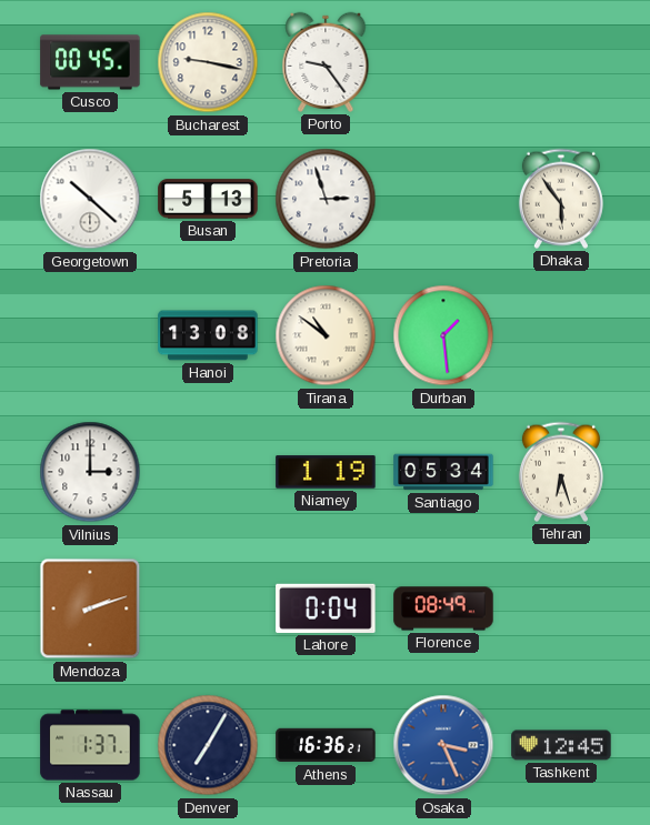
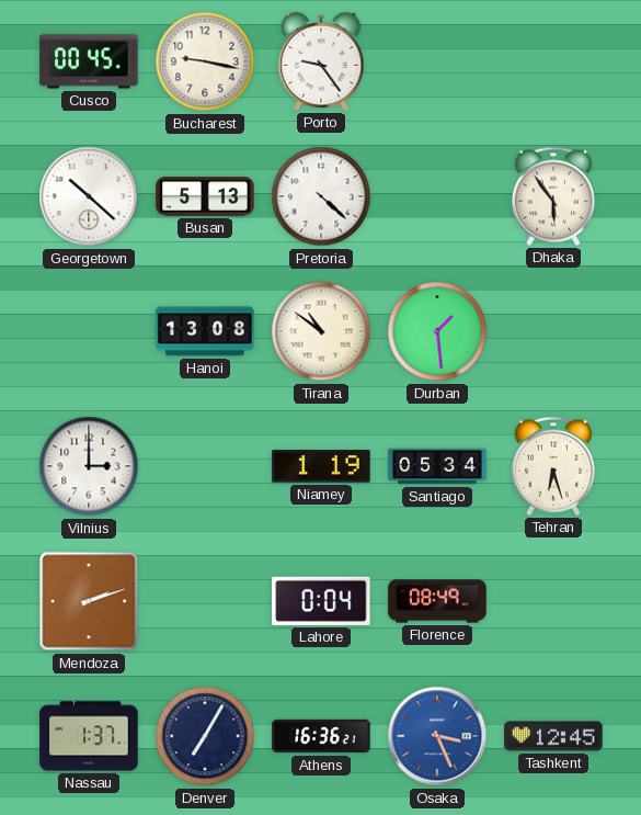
Pretoria: 2:57 -> 4:22 (321, 196)
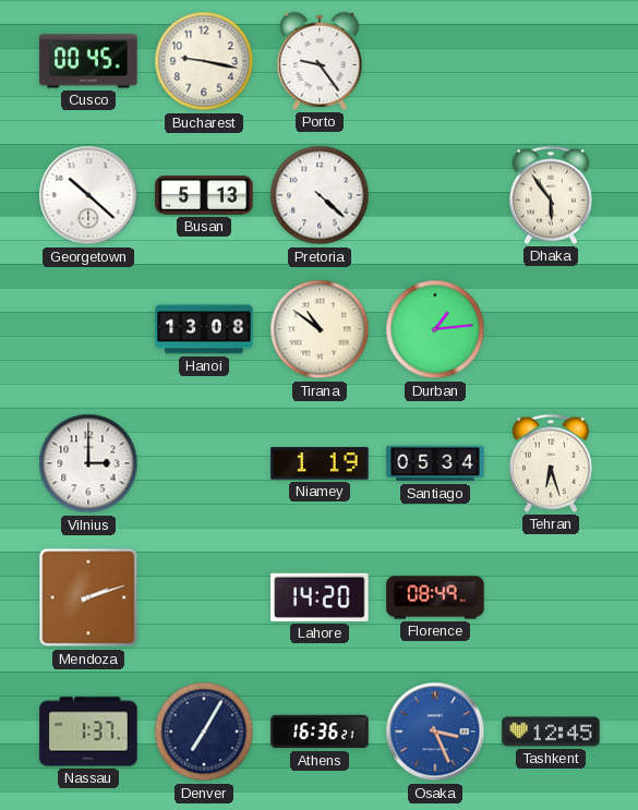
Durban: 1:29 -> 1:14 (435, 329)
Lahore: 0:04 -> 14:20 (320, 597)
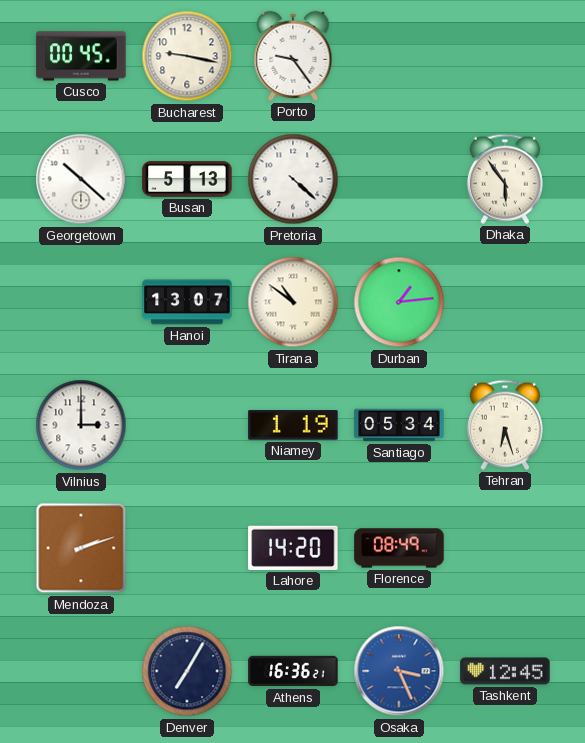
Hanoi: 13:08 -> 13:07 (187, 302)
Nassau: 1:37 -> none (88, 732)
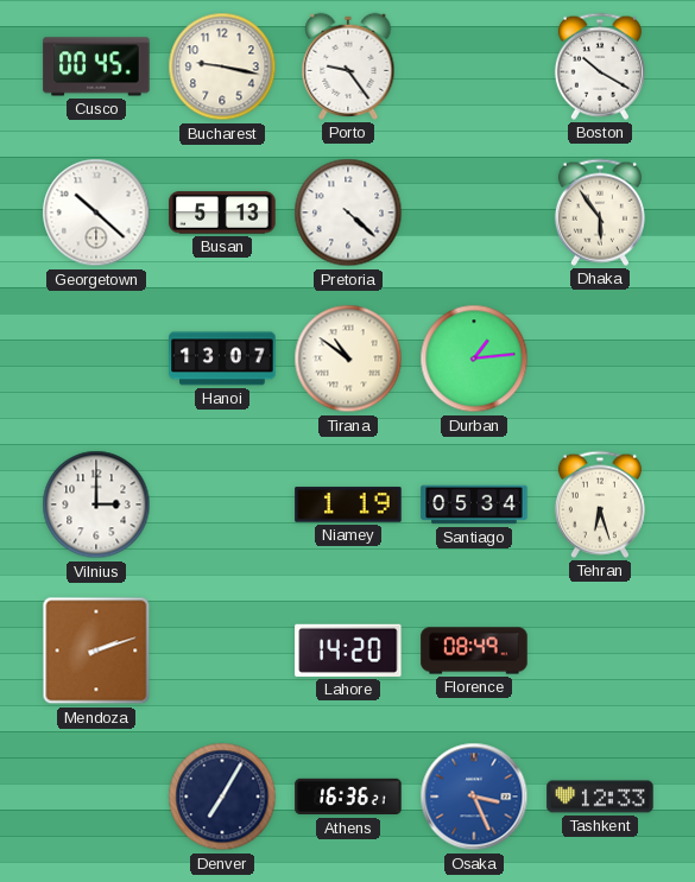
Boston: none -> 10:20 (600, 66)
Tashkent: 12:45 -> 12:33 (600, 797)
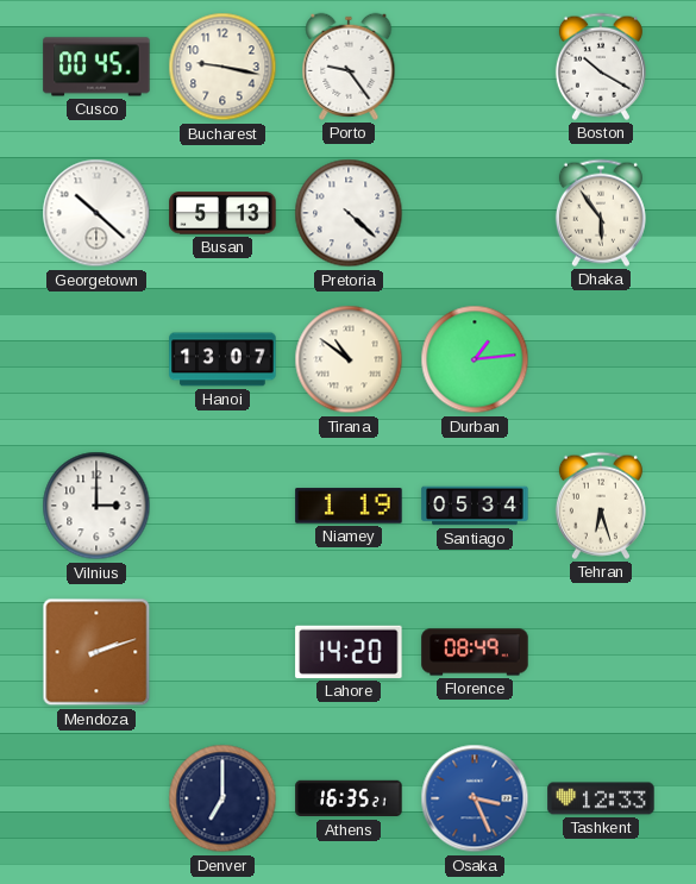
Denver: 7:05 -> 7:00 (222, 798)
Athens: 16:36 -> 16:35 (349, 798)
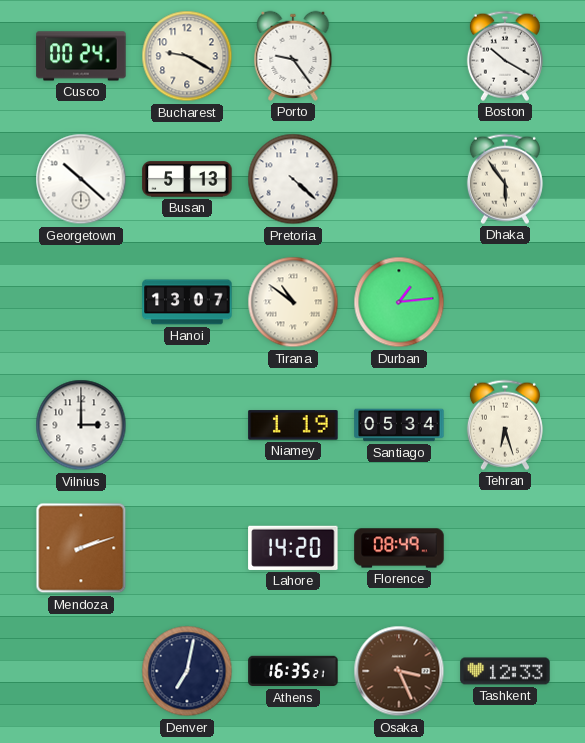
Cusco: 00:45 -> 00:24 (81, 56)
Bucharest: 9:17 -> 9:20 (187, 56)
Denver: 7:00 -> 7:02 (187, 671)
Osaka dial: blue -> brown (399, 671)
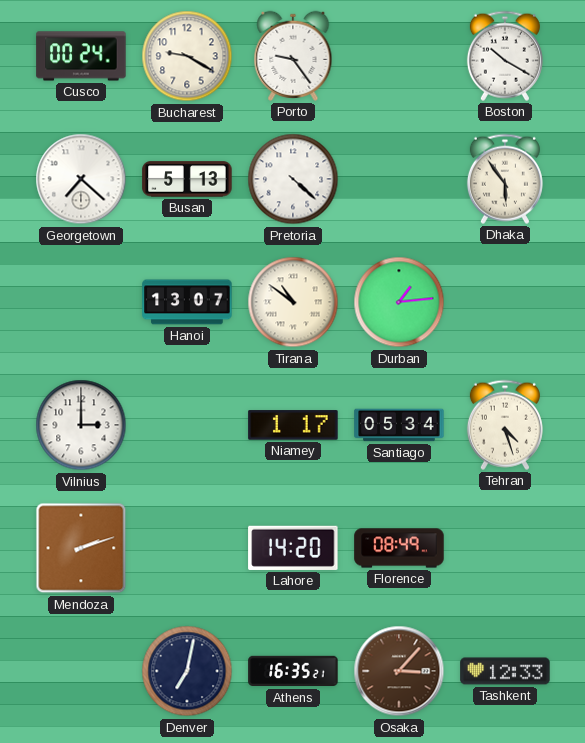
Georgetown: 10:22 -> 7:22 (81, 179)
Niamey: 1:19 -> 1:17 (293, 425)
Tehran: 6:27 -> 4:27 (505, 425)
Osaka: 3:26 -> 3:07 (399, 671)
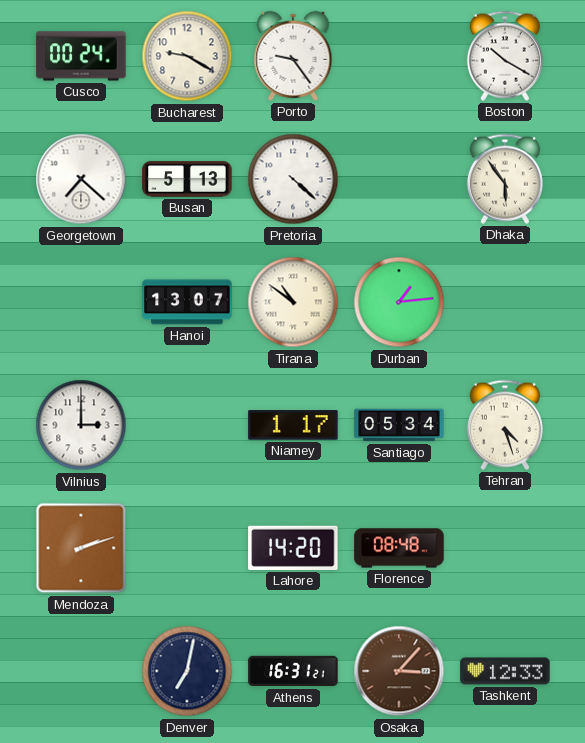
Florence: 08:49 -> 08:48 (399, 548)
Athens: 16:35 -> 16:31 (293, 671)
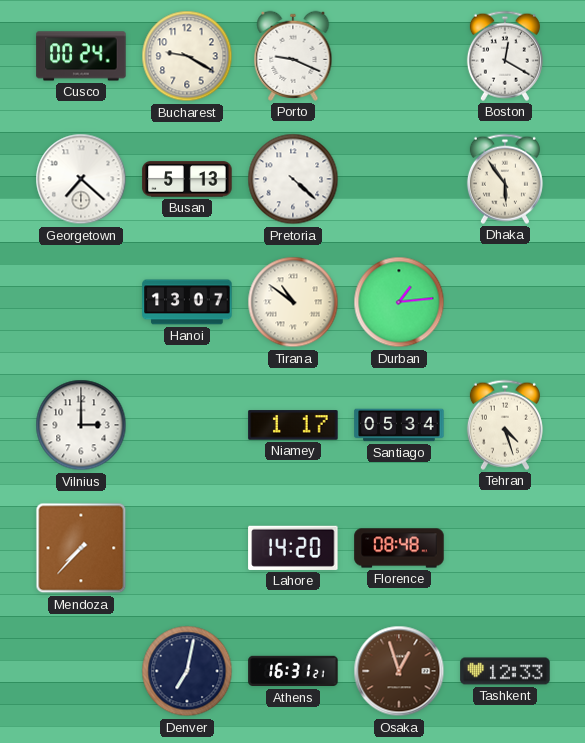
Porto: 9:24 -> 9:19 (293, 56)
Boston: 10:20 -> 12:20 (505, 56)
Mendoza: 2:12 -> 7:37 (81, 548)
Osaka: 3:07 -> 12:57 (399, 671)
